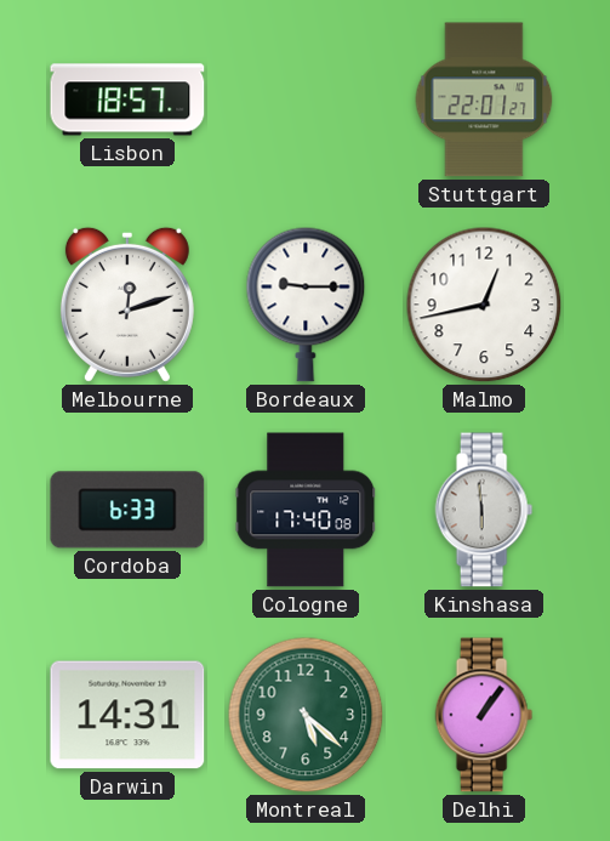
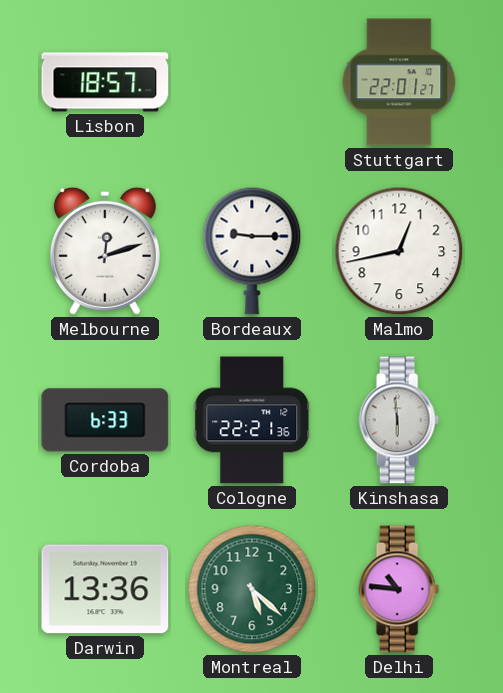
Cologne: 17:40 -> 22:21 (252, 420)
Darwin: 14:31 -> 13:36 (105, 589)
Delhi: 1:06 -> 10:46 (399, 589)
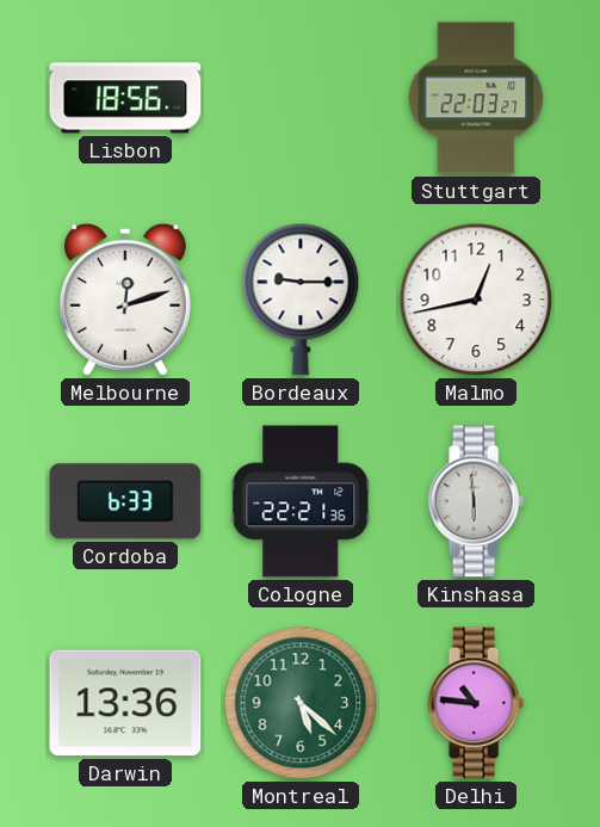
Lisbon: 18:57 -> 18:56 (125, 98)
Stuttgart: 22:01 -> 22:03 (476, 98)
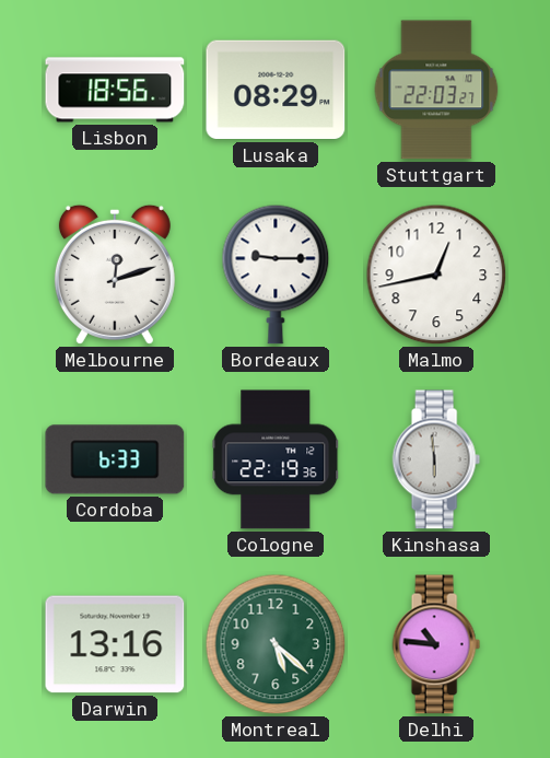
Lusaka: none -> 08:29 (276, 90)
Cologne: 22:21 -> 22:19 (276, 459)
Darwin: 13:36 -> 13:16 (115, 644)
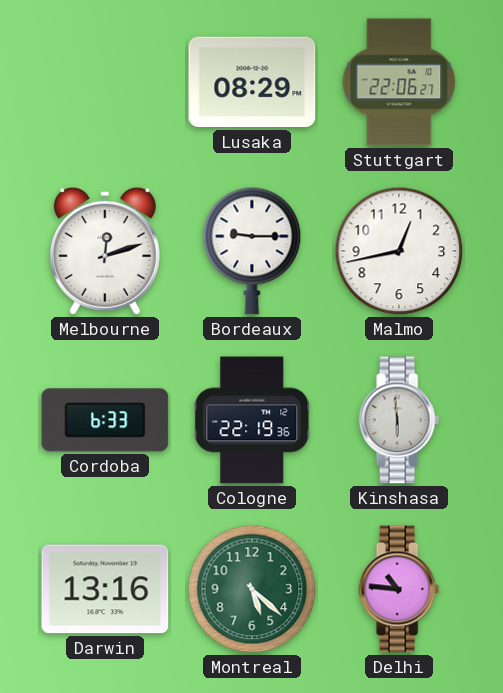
Lisbon: 18:56 -> none (115, 90)
Stuttgart: 22:03 -> 22:06 (399, 82)
